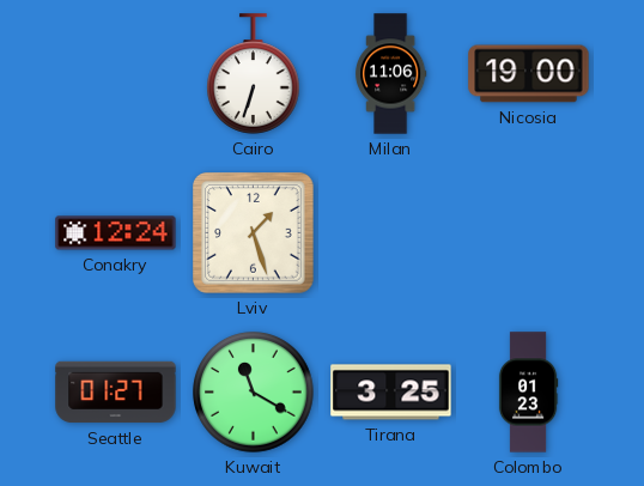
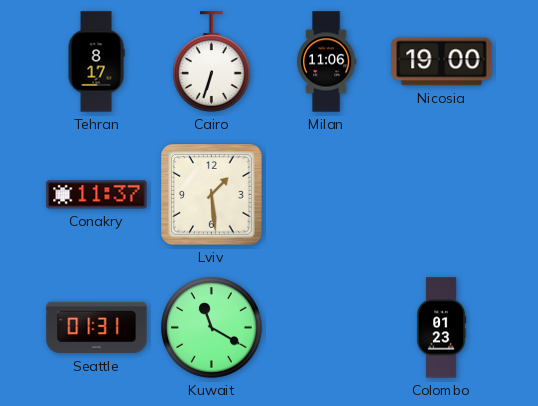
Tehran: none -> 8:17 (96, 62)
Conakry: 12:24 -> 11:37 (97, 195)
Lviv: 1:27 -> 1:29 (212, 195)
Seattle: 01:27 -> 01:31 (97, 328)
Tirana: 3:25 -> none (391, 393)
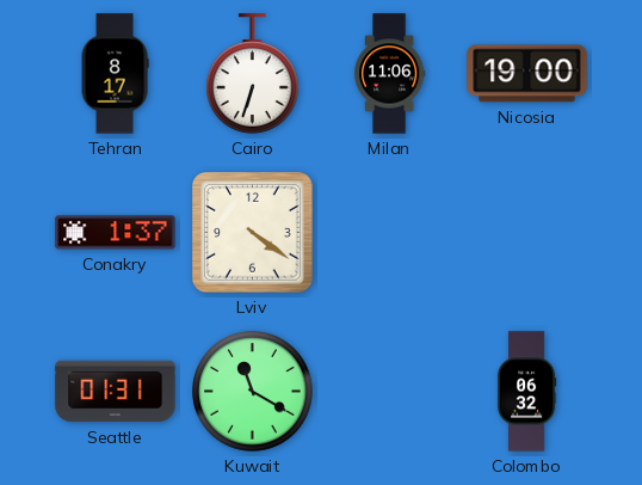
Conakry: 11:37 -> 1:37 (116, 233)
Lviv: 1:29 -> 4:21 (253, 233)
Colombo: 01:23 -> 06:32 (526, 392)
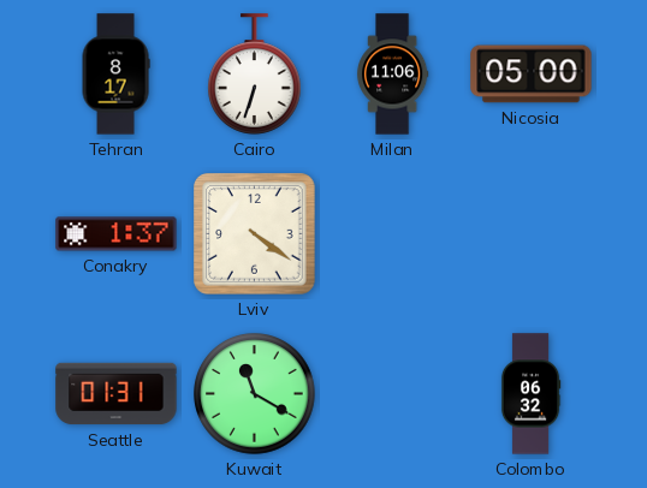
Nicosia: 19:00 -> 05:00 (532, 75)
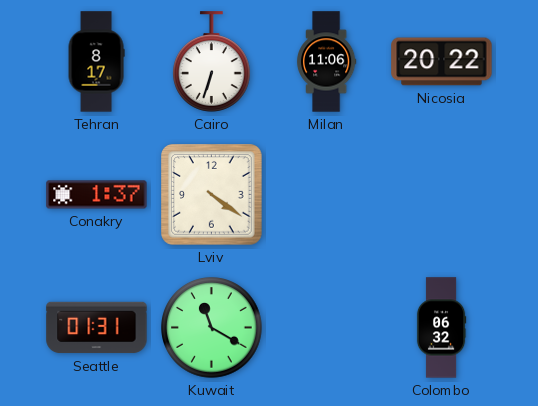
Nicosia: 05:00 -> 20:22 (442, 62)
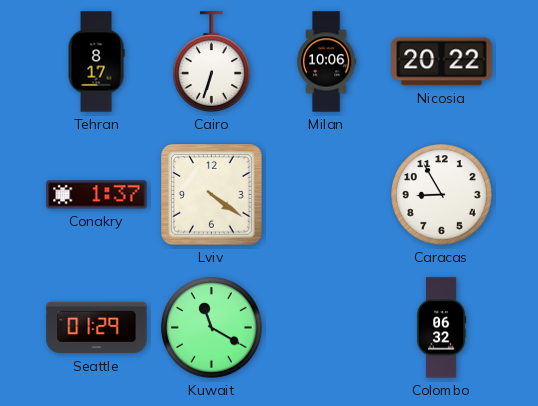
Milan: 11:06 -> 10:06 (326, 62)
Caracas: none -> 8:55 (442, 195)
Seattle: 01:31 -> 01:29 (97, 328)
